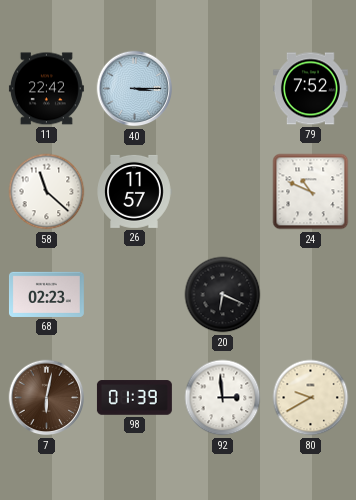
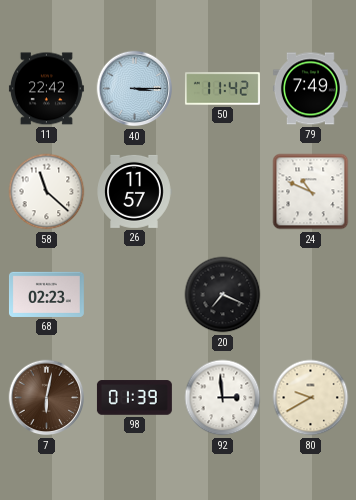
50: none -> 11:42 (222, 89)
79: 7:52 -> 7:49 (310, 89)
20: 6:19 -> 7:19 (223, 295)
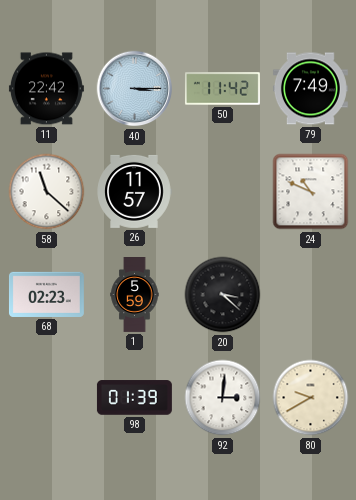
1: none -> 5:59 (135, 295)
20: 7:19 -> 3:22 (223, 295)
7: 6:02 -> none (47, 398)
92: 2:59 -> 3:01 (223, 398)
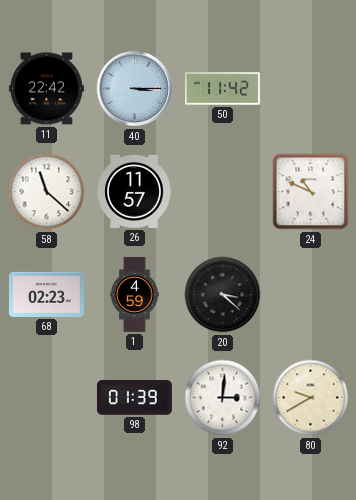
79: 7:49 -> none (310, 89)
1: 5:59 -> 4:59 (135, 295)
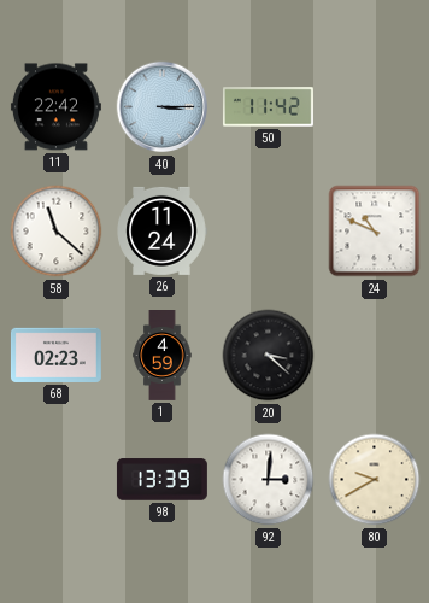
26: 11:57 -> 11:24 (161, 230)
98: 01:39 -> 13:39 (161, 480)
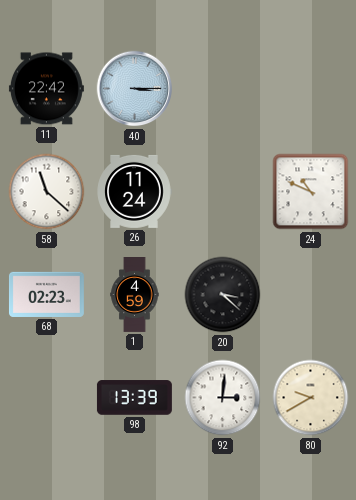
50: 11:42 -> none (268, 107)
